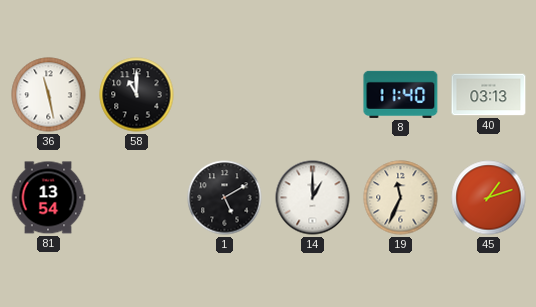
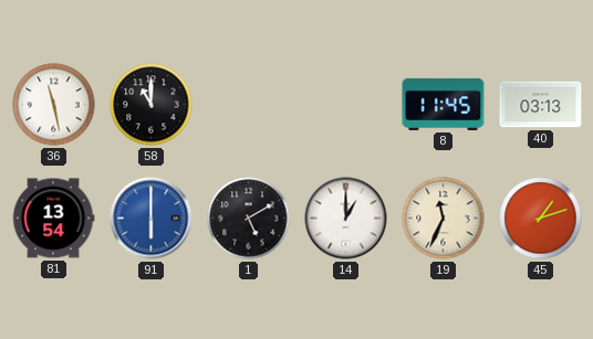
8: 11:40 -> 11:45 (444, 104)
91: none -> 6:00 (152, 219)
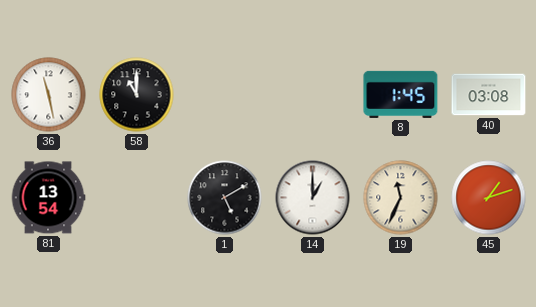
8: 11:45 -> 1:45 (401, 94)
40: 03:13 -> 03:08 (489, 95)
91: 6:00 -> none (152, 219)
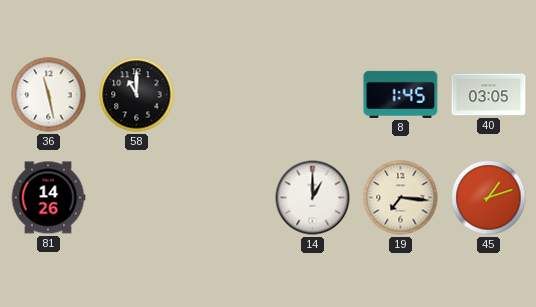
40: 03:08 -> 03:05 (489, 95)
81: 13:54 -> 14:26 (48, 198)
1: 5:10 -> none (225, 198)
19: 11:34 -> 7:16 (401, 198)
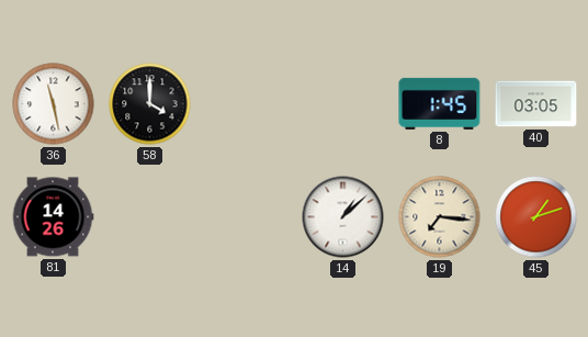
58: 11:00 -> 4:00 (150, 104)
14: 1:00 -> 1:08 (343, 217)
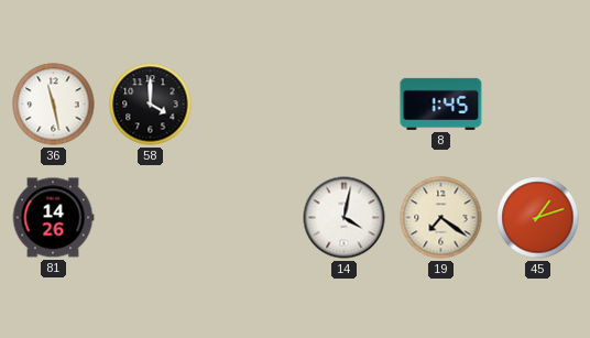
40: 03:05 -> none (536, 104)
14: 1:08 -> 4:02 (345, 218)
19: 7:16 -> 7:21 (441, 218)
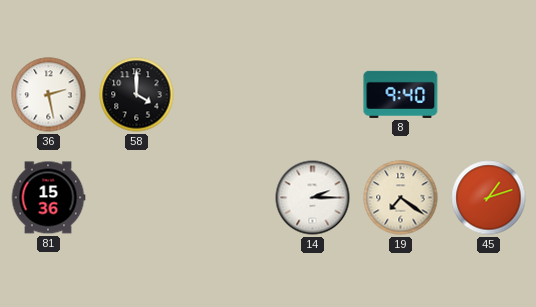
36: 11:28 -> 2:28 (49, 95)
8: 1:45 -> 9:40 (401, 94)
81: 14:26 -> 15:36 (48, 198)
14: 4:02 -> 2:15 (313, 198)
